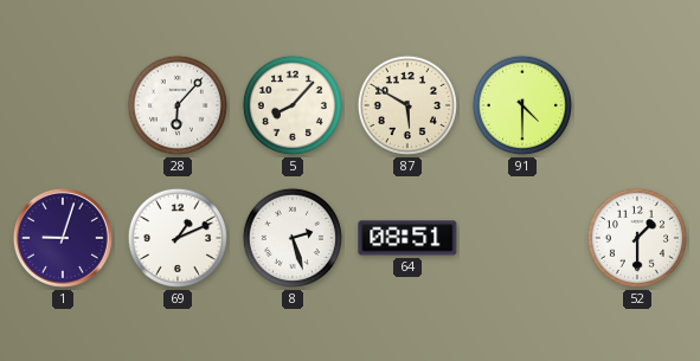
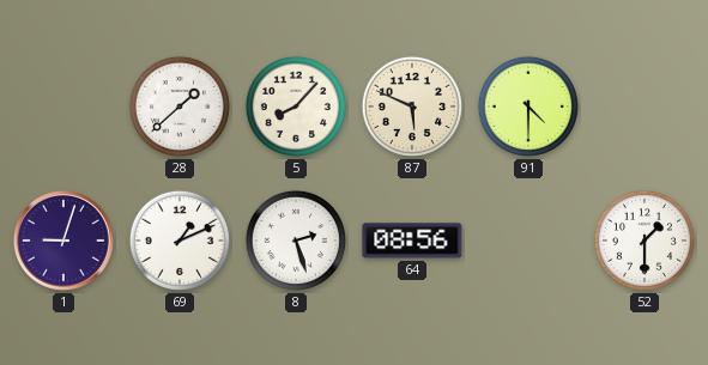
28: 6:07 -> 1:38 (180, 107)
87: 5:50 -> 5:49 (412, 107)
64: 08:51 -> 08:56 (412, 241)
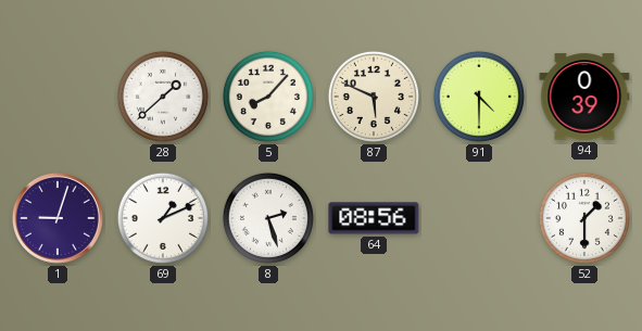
94: none -> 0:39 (584, 97)
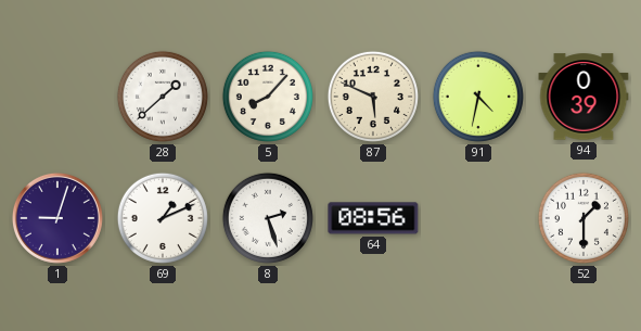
91: 4:30 -> 4:32 (478, 97)
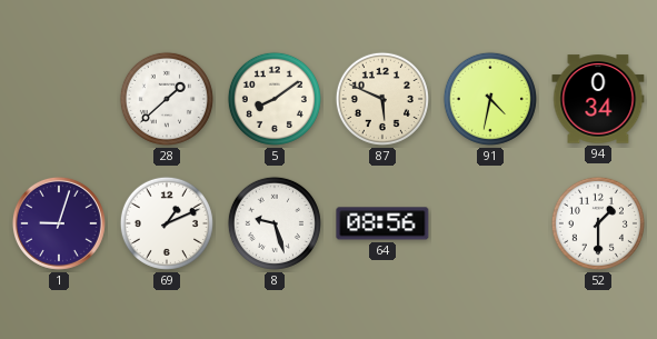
5: 8:07 -> 8:09 (275, 99)
94: 0:39 -> 0:34 (598, 99)
8: 2:27 -> 9:27 (275, 223)
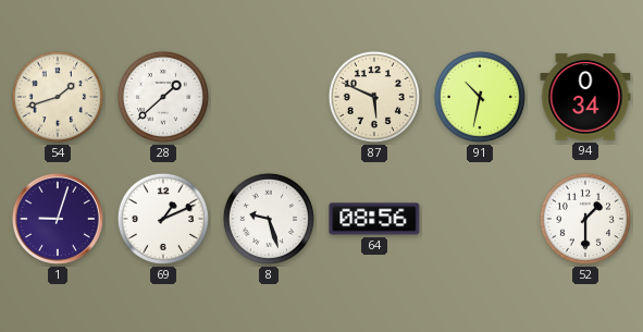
54: none -> 1:42 (58, 97)
5: 8:09 -> none (275, 99)
91: 4:32 -> 10:32 (480, 97)
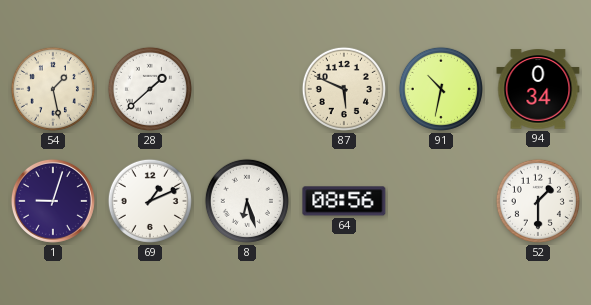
54: 1:42 -> 1:28 (53, 89)
8: 9:27 -> 6:27 (247, 201)
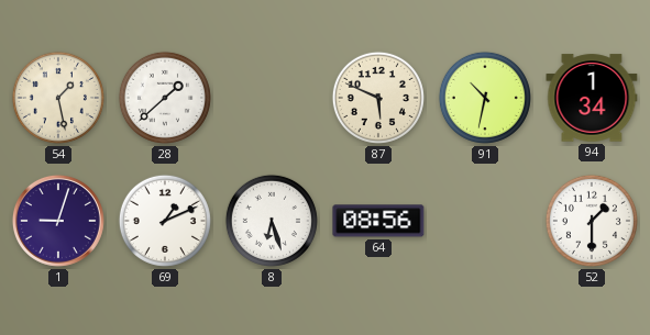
94: 0:34 -> 1:34 (592, 98)
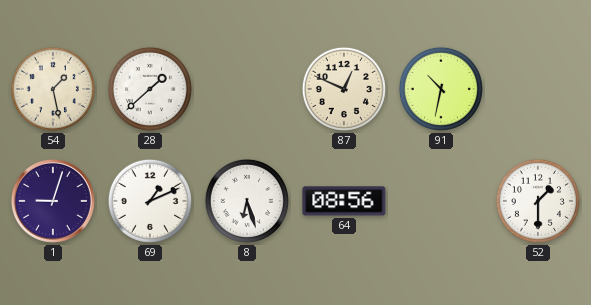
87: 5:49 -> 12:49 (344, 89)
94: 1:34 -> none (592, 98)
